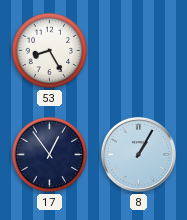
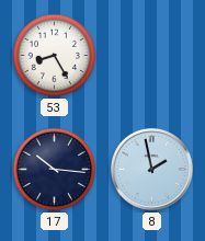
17: 12:54 -> 10:16 (55, 170)
8: 1:05 -> 1:58 (151, 169)
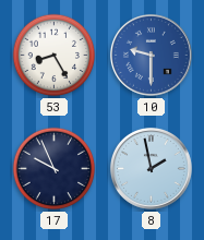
10: none -> 9:30 (151, 55)
17: 10:16 -> 9:56 (55, 169)
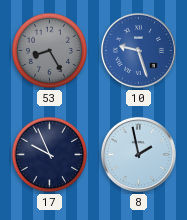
53 dial: white -> grey (50, 51)
10: 9:30 -> 9:27 (138, 50)
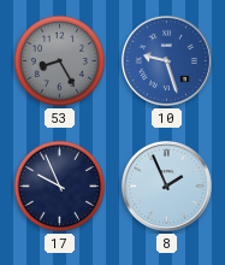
8: 1:58 -> 1:56 (166, 185)
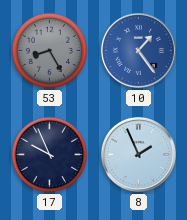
10: 9:27 -> 1:24 (138, 50)
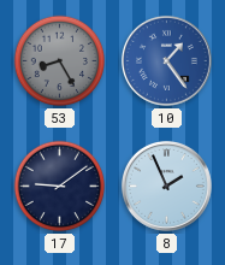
17: 9:56 -> 9:09 (60, 187)
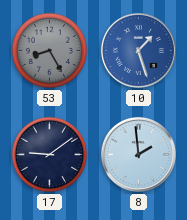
10: 1:24 -> 1:27 (138, 50)
8: 1:56 -> 1:59 (138, 154)
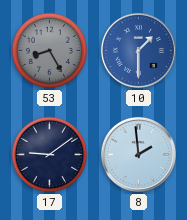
10: 1:27 -> 1:30 (138, 50)
